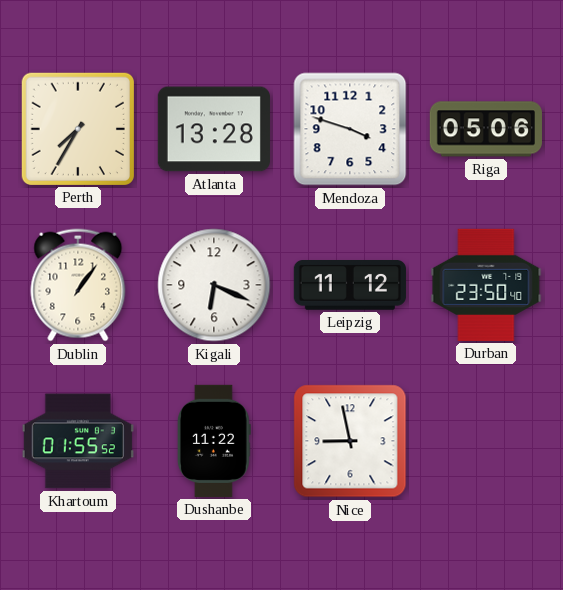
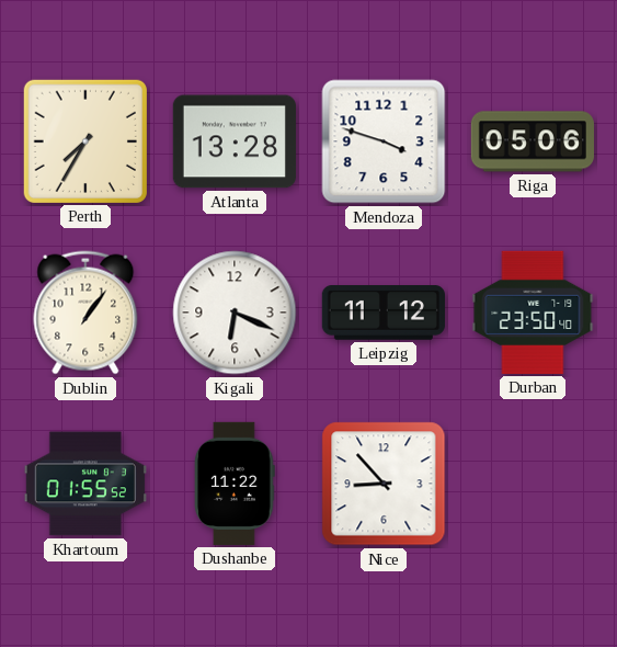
Nice: 8:58 -> 8:53 (384, 484)
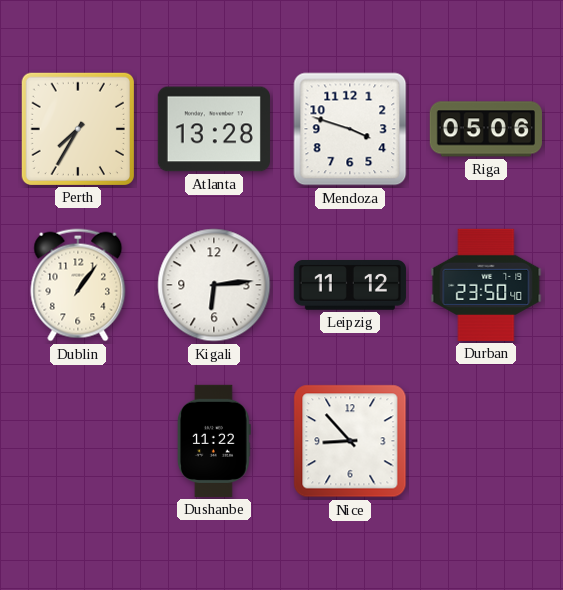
Kigali: 6:19 -> 6:14 (214, 285)
Khartoum: 01:55 -> none (85, 484)
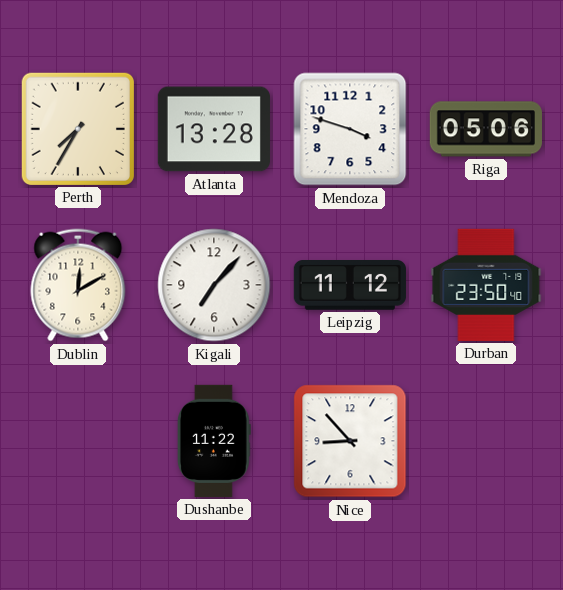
Dublin: 1:06 -> 12:10 (78, 285)
Kigali: 6:14 -> 7:07 (214, 285)
